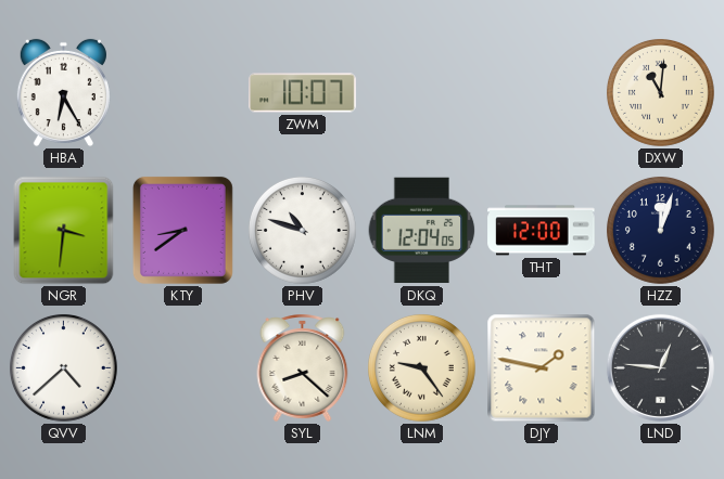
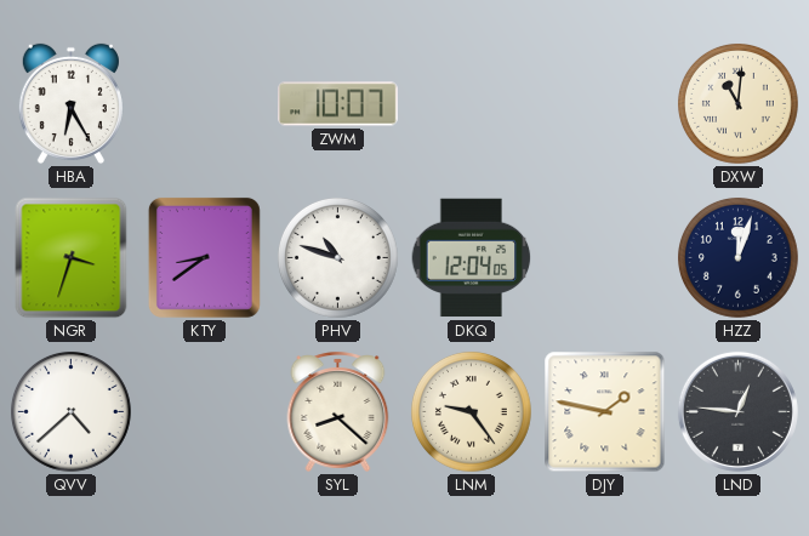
NGR: 3:31 -> 3:33 (72, 258)
THT: 12:00 -> none (542, 231)
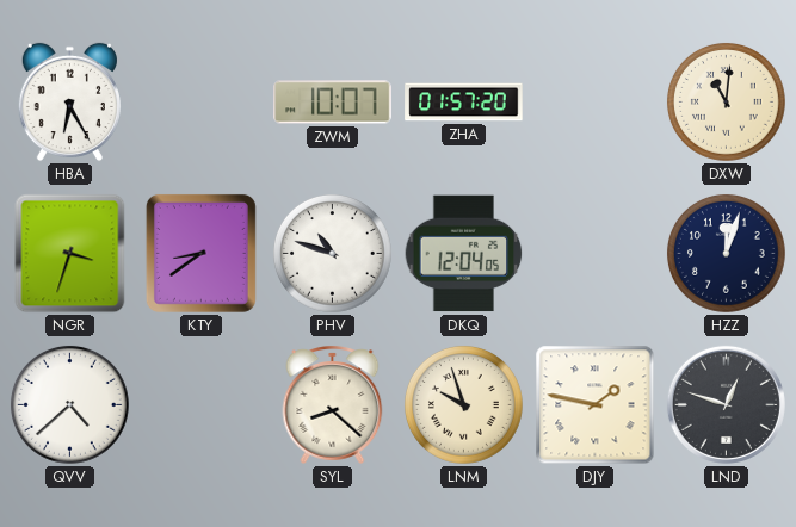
ZHA: none -> 01:57 (464, 103)
LNM: 9:24 -> 9:57 (464, 405)
LND: 12:46 -> 12:48 (726, 404)
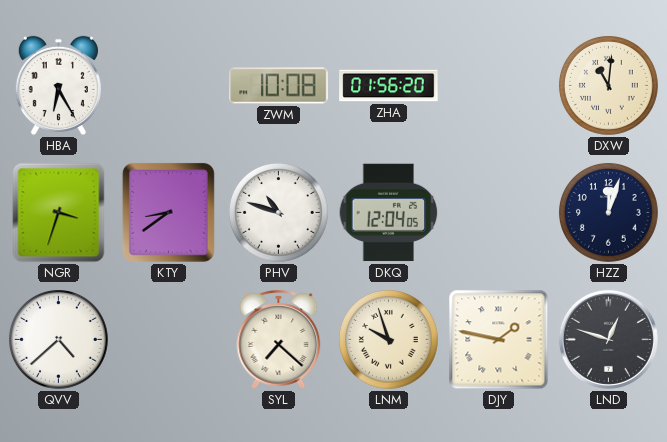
ZWM: 10:07 -> 10:08 (279, 86)
ZHA: 01:57 -> 01:56 (389, 86)
SYL: 8:22 -> 7:22 (279, 339)
